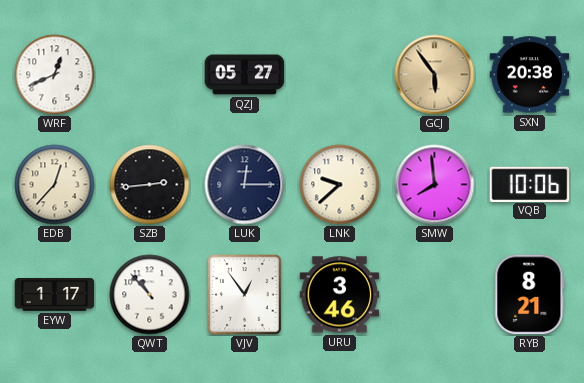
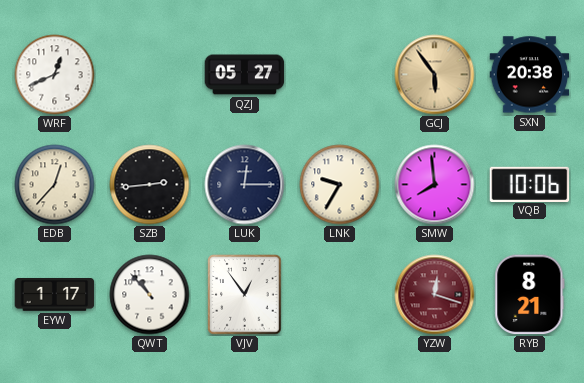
LNK: 9:38 -> 9:35 (340, 185)
URU: 3:46 -> none (340, 295)
YZW: none -> 12:18 (435, 295)
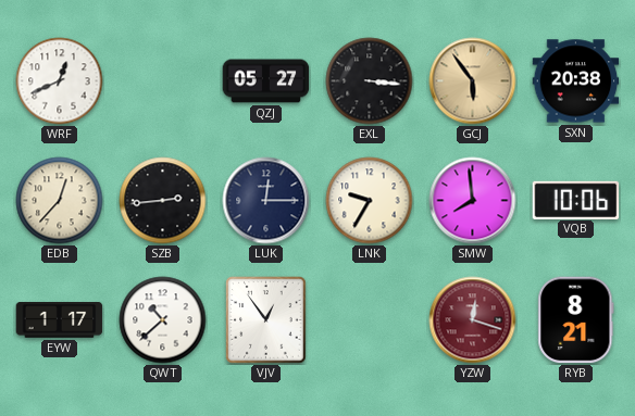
EXL: none -> 3:16 (370, 81)
QWT: 10:53 -> 10:38 (163, 320)
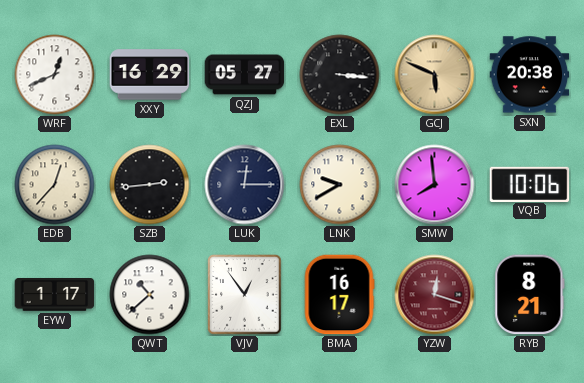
XXY: none -> 16:29 (150, 75)
GCJ: 5:54 -> 5:49 (435, 75)
LNK: 9:35 -> 9:40 (340, 185)
BMA: none -> 16:17 (339, 295)
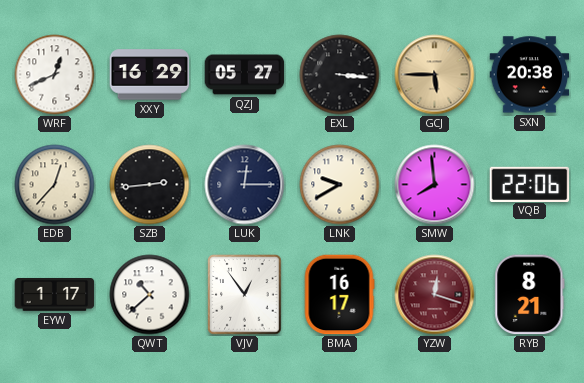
GCJ: 5:49 -> 5:45 (435, 75)
VQB: 10:06 -> 22:06 (530, 184)
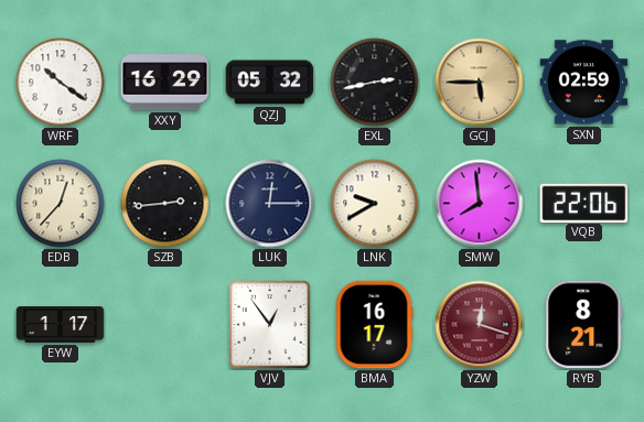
WRF: 12:41 -> 10:21 (61, 83)
QZJ: 05:27 -> 05:32 (270, 83)
EXL: 3:16 -> 2:43 (375, 83)
SXN: 20:38 -> 02:59 (584, 83)
QWT: 10:38 -> none (150, 295)
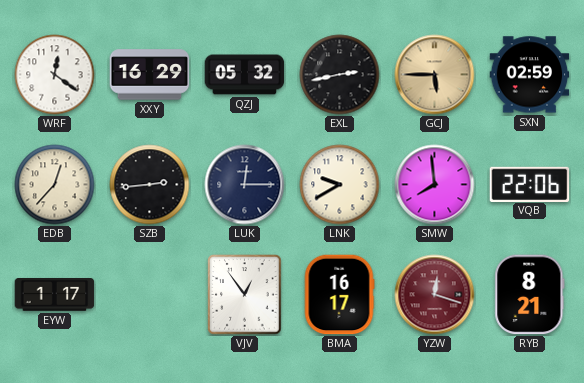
WRF: 10:21 -> 12:21 (55, 75)
